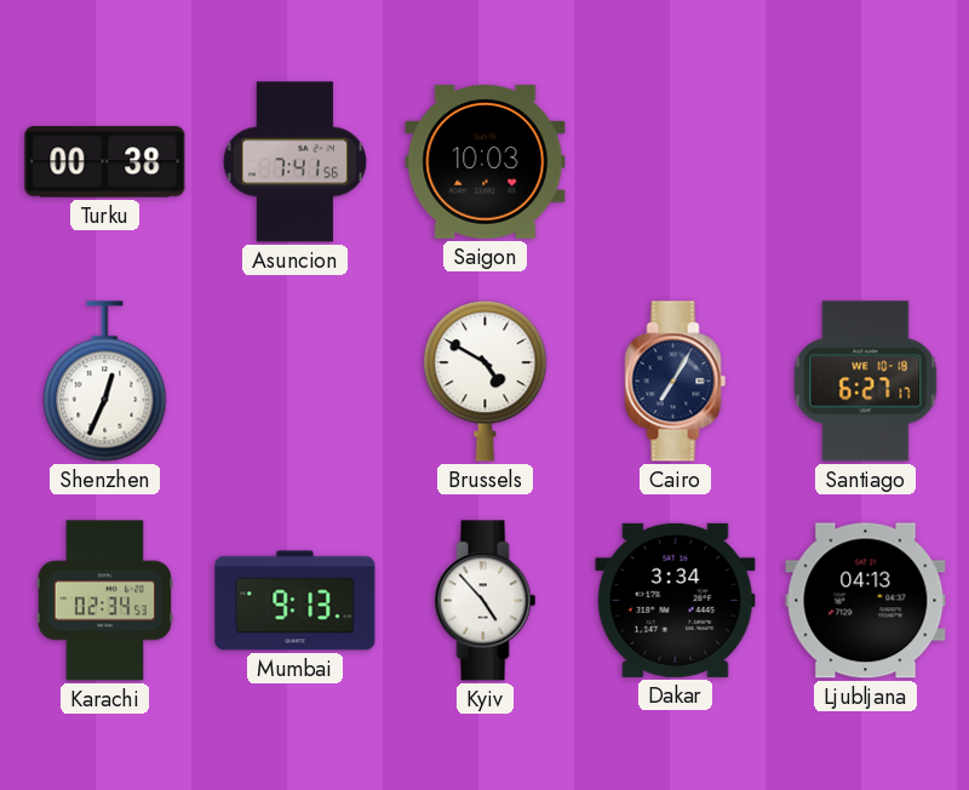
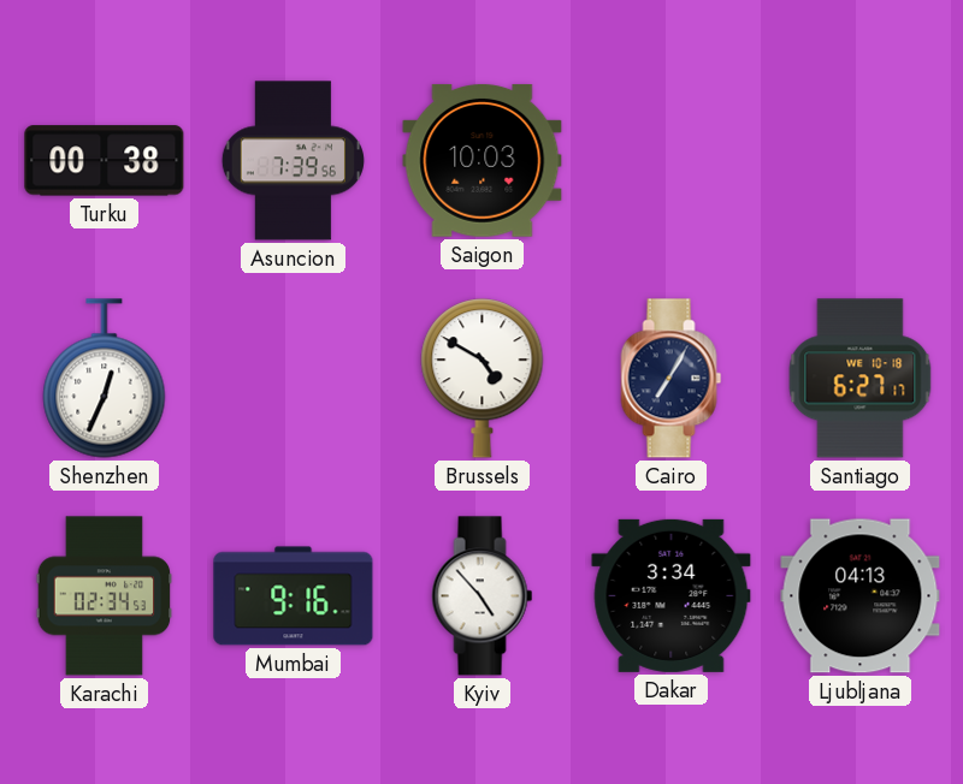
Asuncion: 7:41 -> 7:39 (293, 161)
Mumbai: 9:13 -> 9:16 (294, 596)
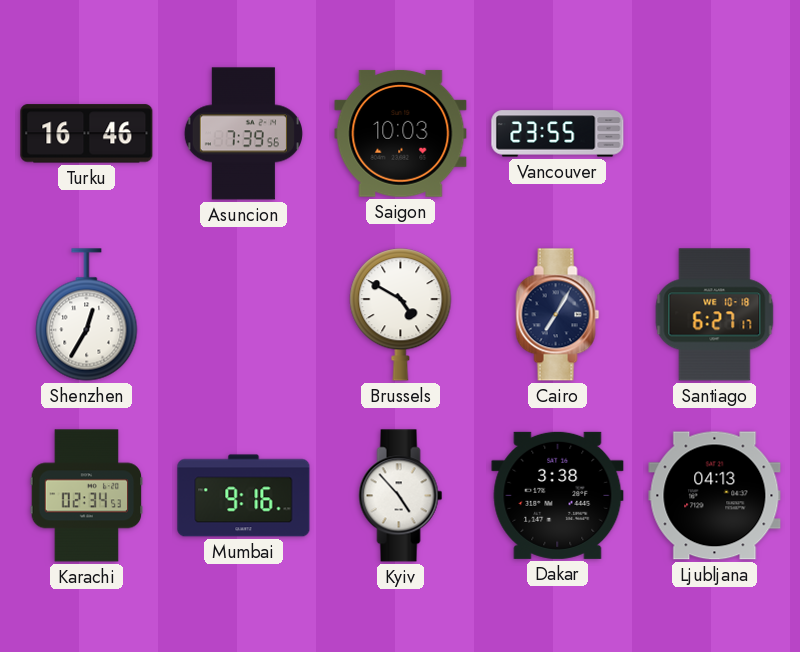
Turku: 00:38 -> 16:46 (87, 134)
Vancouver: none -> 23:55 (558, 134)
Shenzhen: 12:34 -> 12:35 (87, 315)
Dakar: 3:34 -> 3:38 (558, 495)
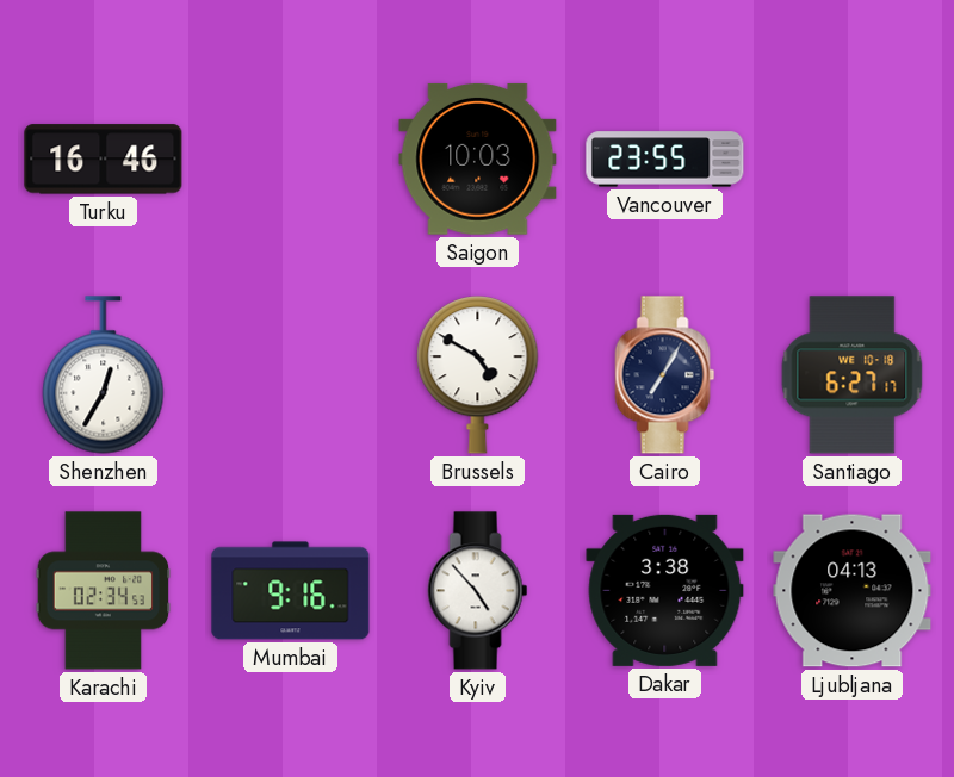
Asuncion: 7:39 -> none (243, 134)
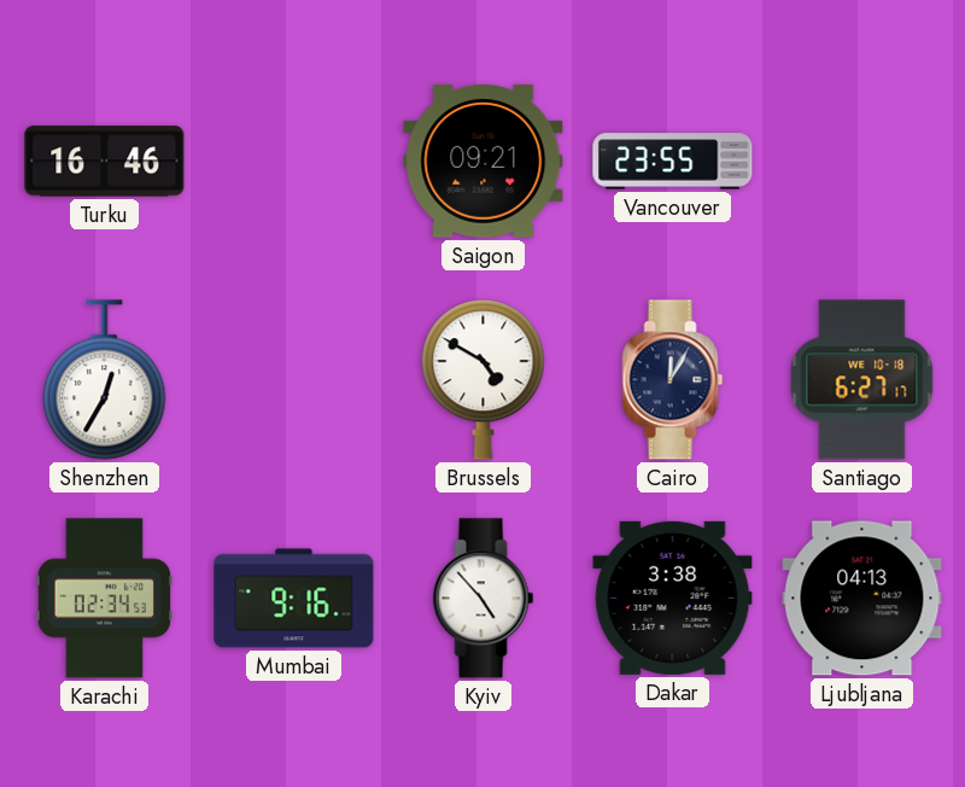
Saigon: 10:03 -> 09:21 (484, 161)
Cairo: 7:05 -> 12:05 (673, 380)
